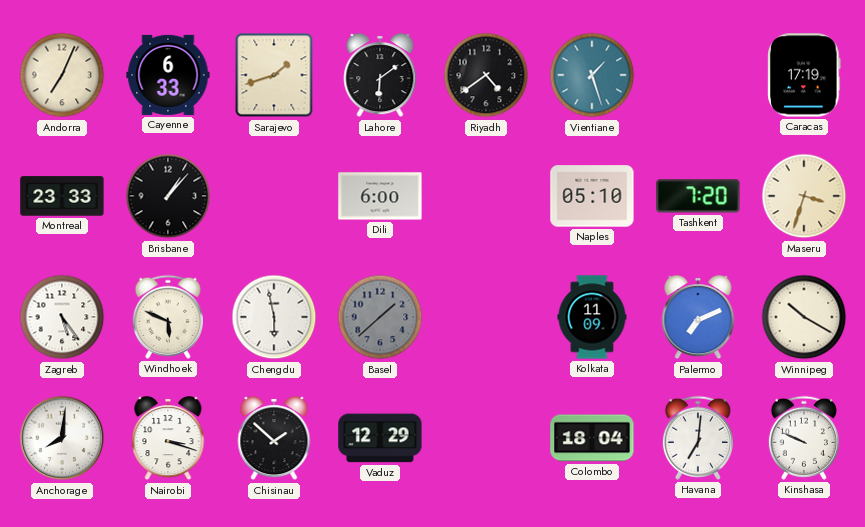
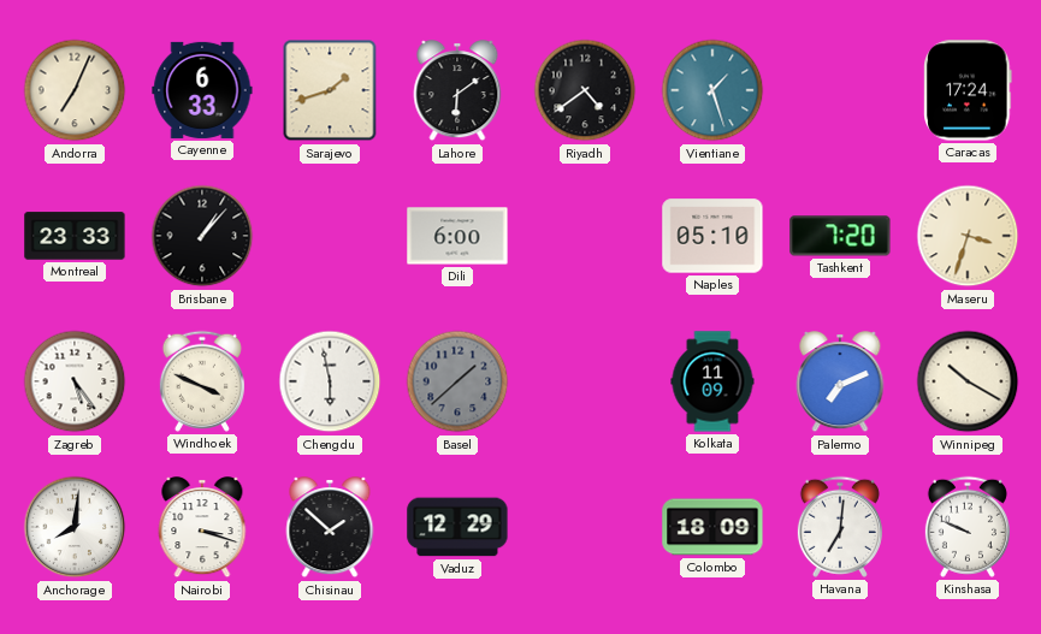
Caracas: 17:19 -> 17:24 (968, 90)
Windhoek: 5:49 -> 3:49 (202, 381)
Colombo: 18:04 -> 18:09 (712, 527)
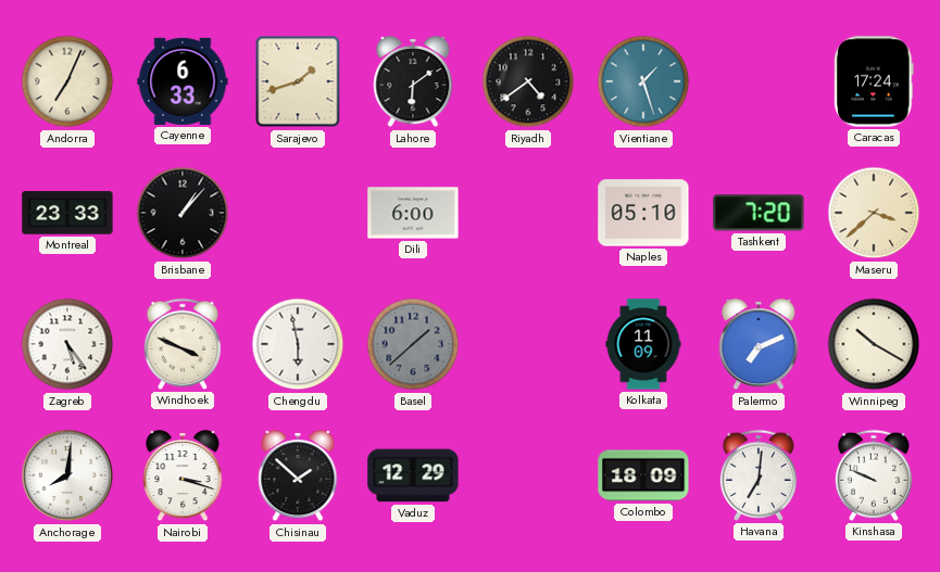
Maseru: 3:33 -> 3:38 (874, 213)
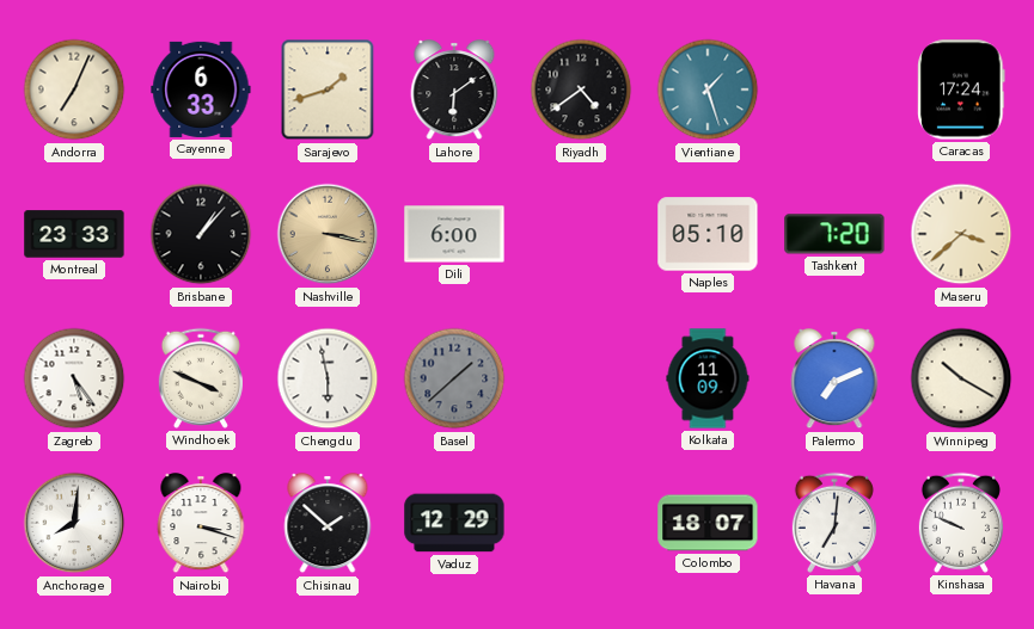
Nashville: none -> 3:17 (328, 234)
Colombo: 18:09 -> 18:07 (708, 523)
